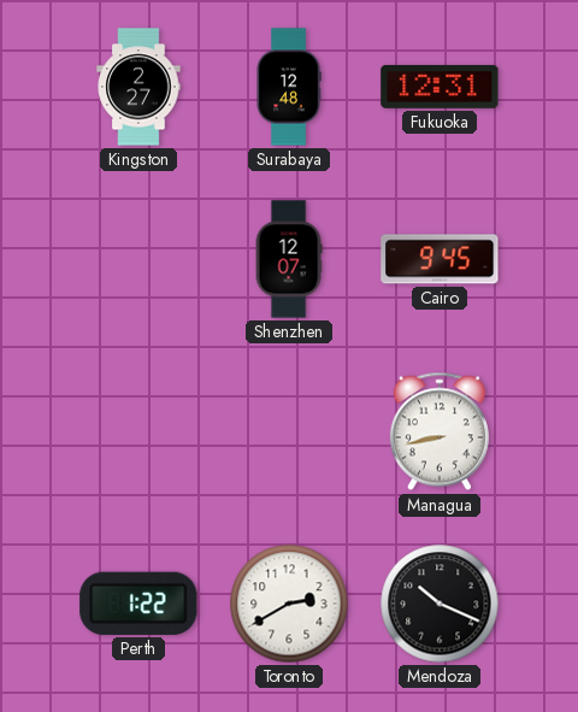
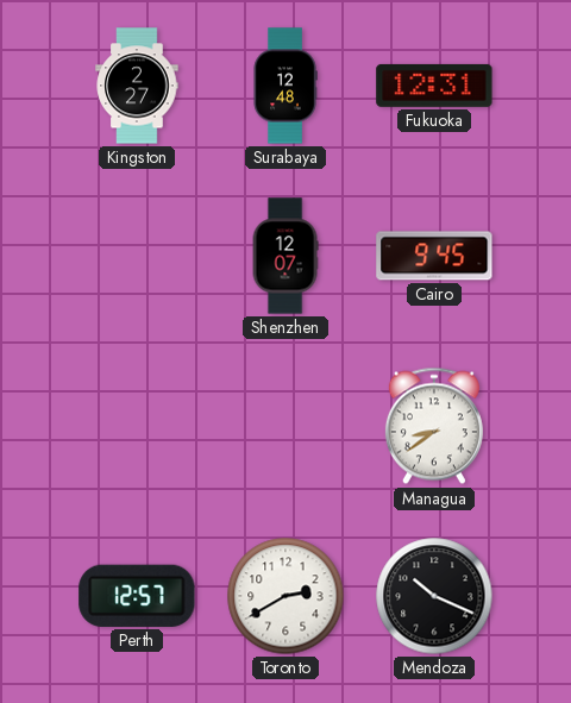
Managua: 8:43 -> 8:39 (434, 426)
Perth: 1:22 -> 12:57 (137, 596)
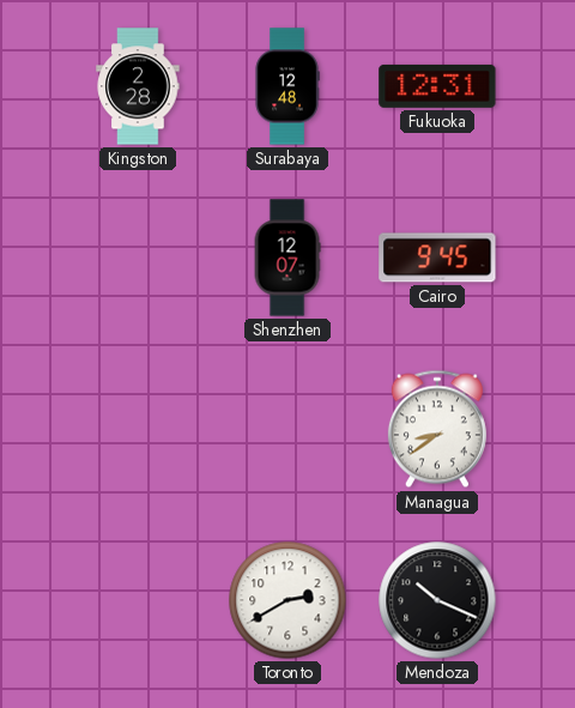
Kingston: 2:27 -> 2:28 (138, 86)
Perth: 12:57 -> none (137, 596)
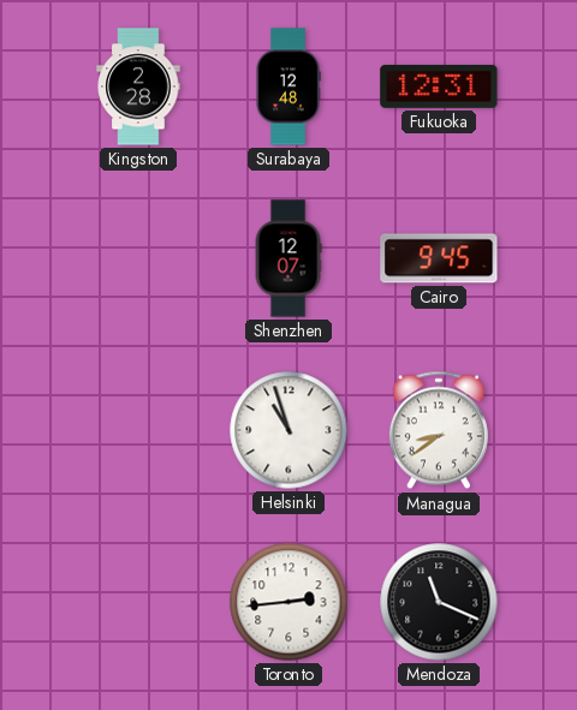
Helsinki: none -> 10:57 (288, 430)
Toronto: 2:40 -> 2:44 (288, 602)
Mendoza: 10:19 -> 11:19 (439, 602)
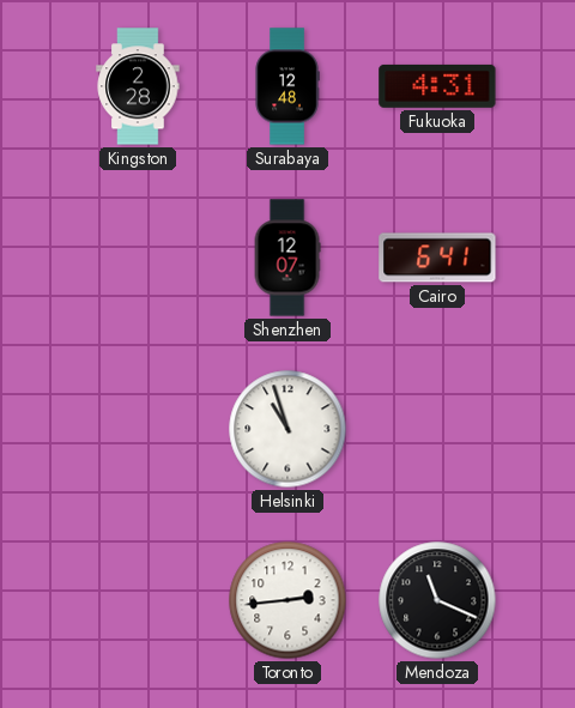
Fukuoka: 12:31 -> 4:31 (437, 86)
Cairo: 9:45 -> 6:41 (437, 258)
Managua: 8:39 -> none (439, 430)
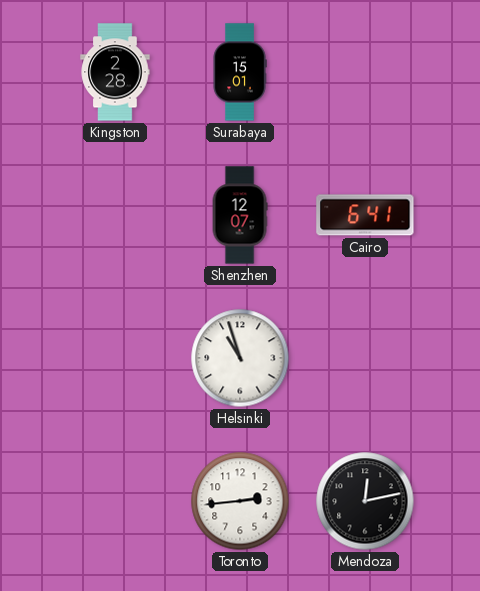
Surabaya: 12:48 -> 15:01 (240, 72)
Fukuoka: 4:31 -> none (437, 86)
Mendoza: 11:19 -> 12:13 (365, 501)
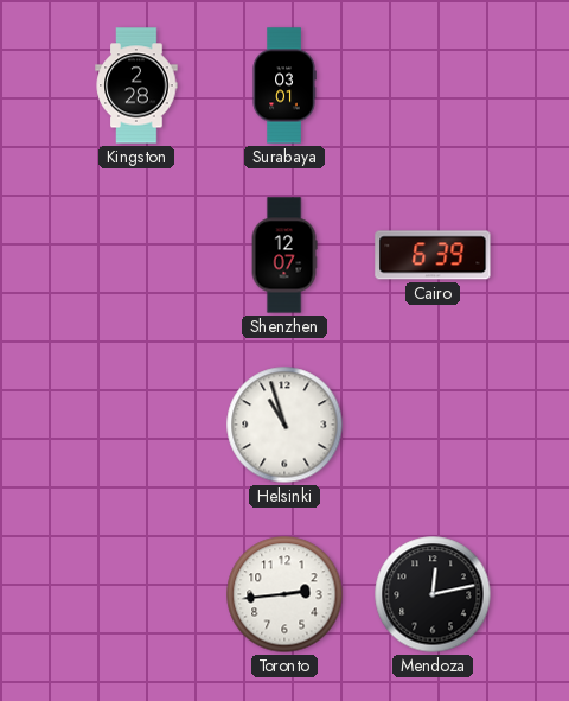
Surabaya: 15:01 -> 03:01 (284, 85)
Cairo: 6:41 -> 6:39 (433, 255)
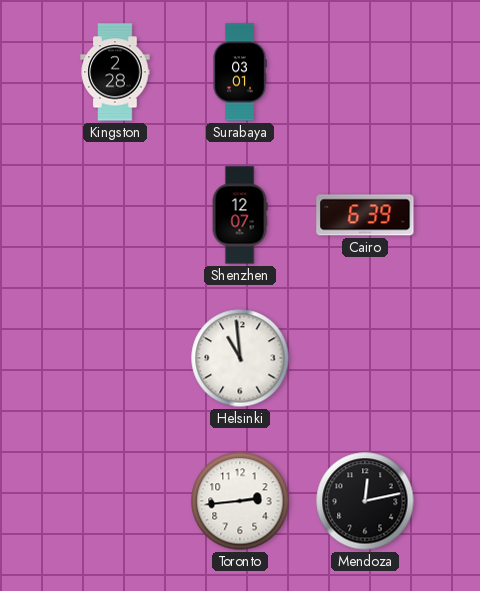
Helsinki: 10:57 -> 10:59 (240, 358)
